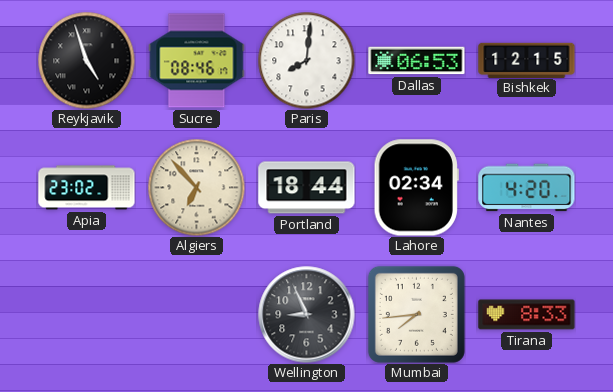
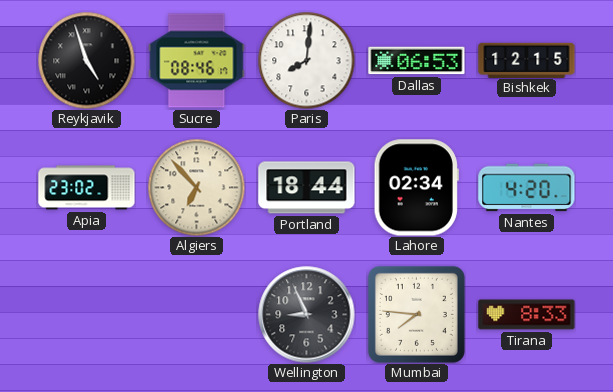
Mumbai: 7:44 -> 7:46 (416, 314)
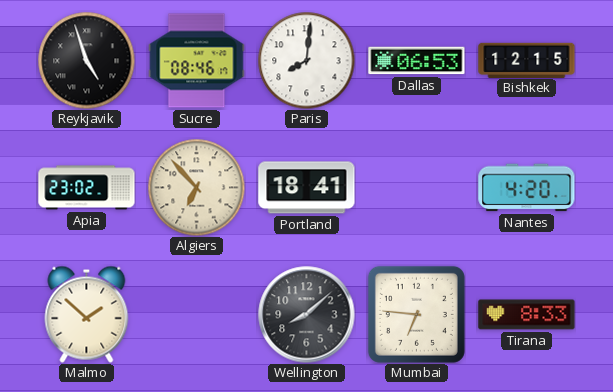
Portland: 18:44 -> 18:41 (307, 188)
Lahore: 02:34 -> none (416, 188)
Malmo: none -> 1:52 (87, 314)
Wellington: 8:56 -> 8:08 (307, 315)
Mumbai: 7:46 -> 6:46 (416, 314)
